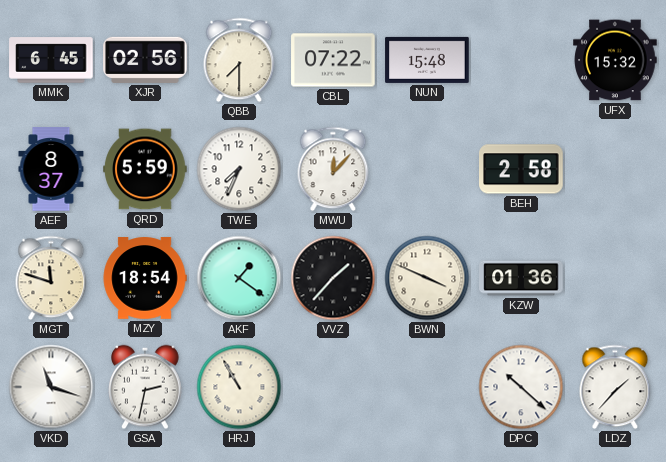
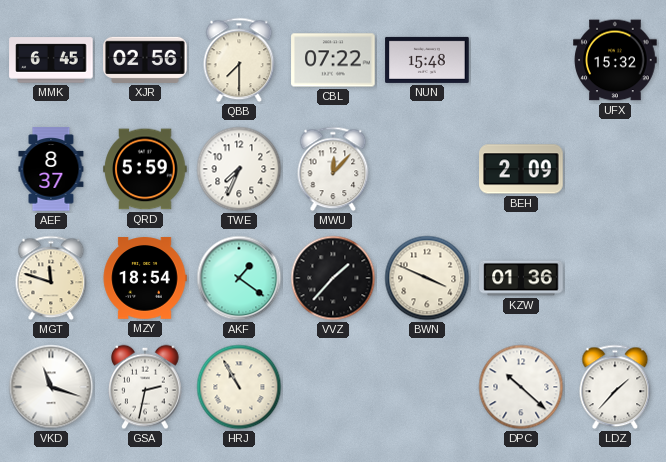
BEH: 2:58 -> 2:09 (521, 169)
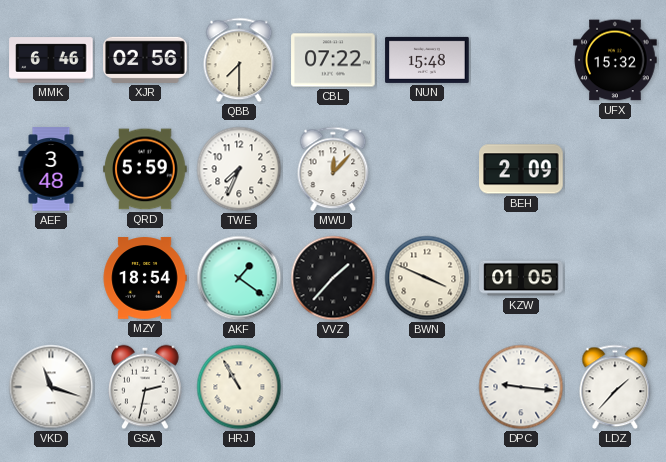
MMK: 6:45 -> 6:46 (51, 60)
AEF: 8:37 -> 3:48 (51, 169)
MGT: 11:48 -> none (51, 278)
KZW: 01:36 -> 01:05 (521, 278)
DPC: 10:22 -> 9:16 (521, 387)
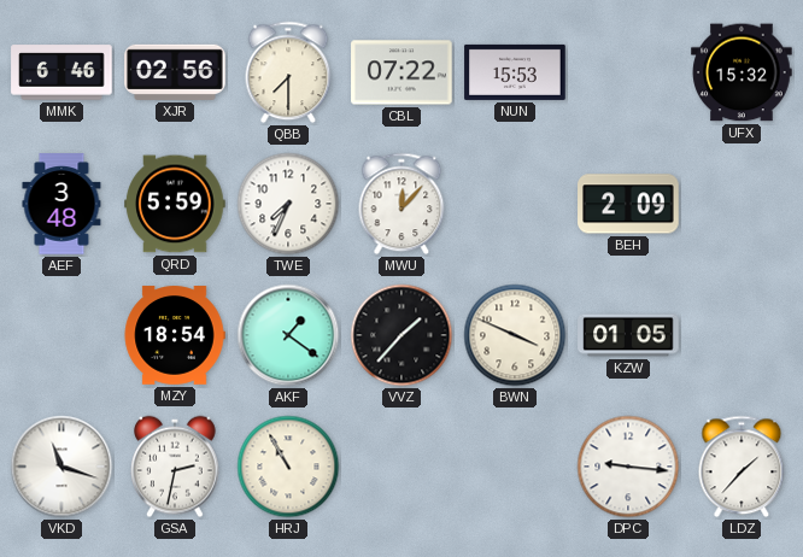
NUN: 15:48 -> 15:53 (515, 72)
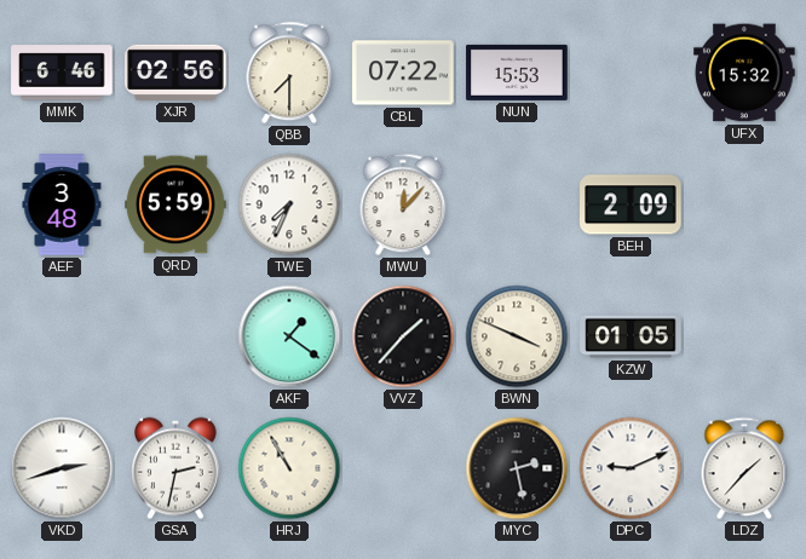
MZY: 18:54 -> none (175, 335)
VKD: 11:18 -> 2:42 (62, 468)
MYC: none -> 2:28 (517, 468)
DPC: 9:16 -> 9:11 (631, 468)
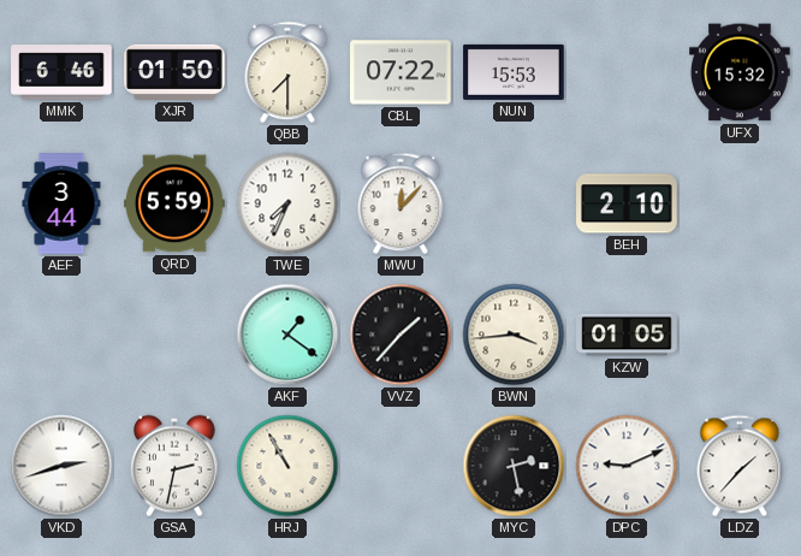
XJR: 02:56 -> 01:50 (174, 72)
AEF: 3:48 -> 3:44 (61, 203)
BEH: 2:09 -> 2:10 (627, 203)
BWN: 3:49 -> 3:44 (514, 335)
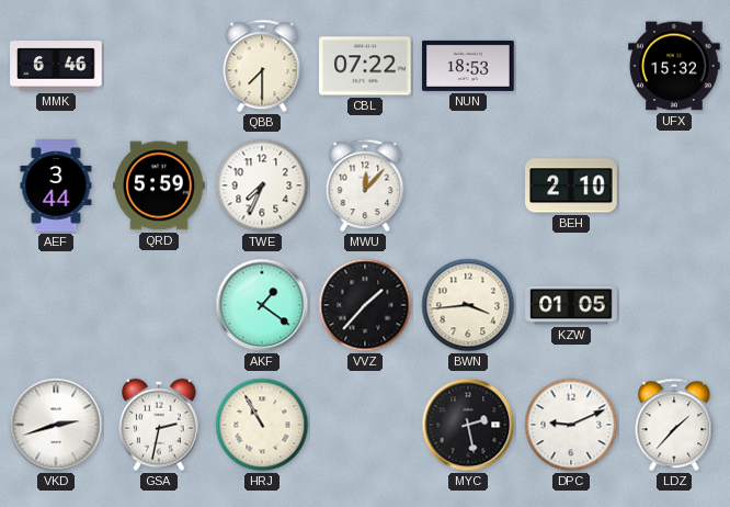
XJR: 01:50 -> none (174, 72)
NUN: 15:53 -> 18:53 (468, 66)
